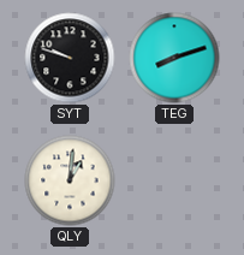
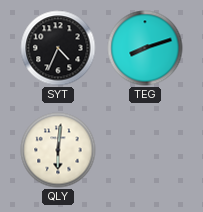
SYT: 9:48 -> 4:34 (58, 48)
QLY: 1:01 -> 6:01 (58, 150)
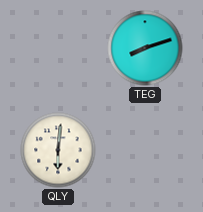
SYT: 4:34 -> none (58, 48)
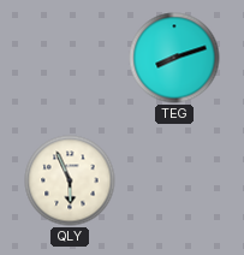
QLY: 6:01 -> 5:56 (70, 180)
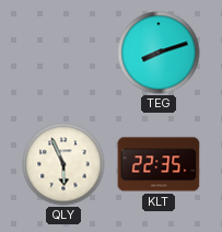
KLT: none -> 22:35 (159, 164)
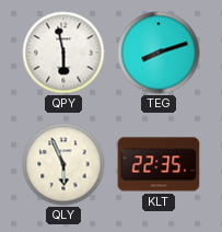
QPY: none -> 5:58 (63, 53)
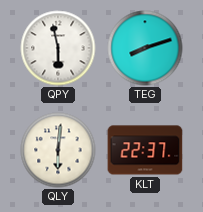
QLY: 5:56 -> 6:01 (58, 150)
KLT: 22:35 -> 22:37 (145, 150)
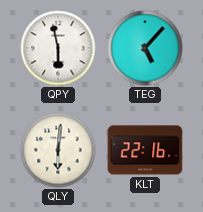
TEG: 8:12 -> 5:07 (145, 48)
KLT: 22:37 -> 22:16 (145, 150)
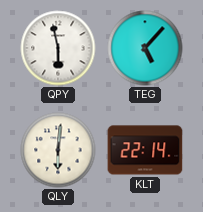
KLT: 22:16 -> 22:14 (145, 150)
